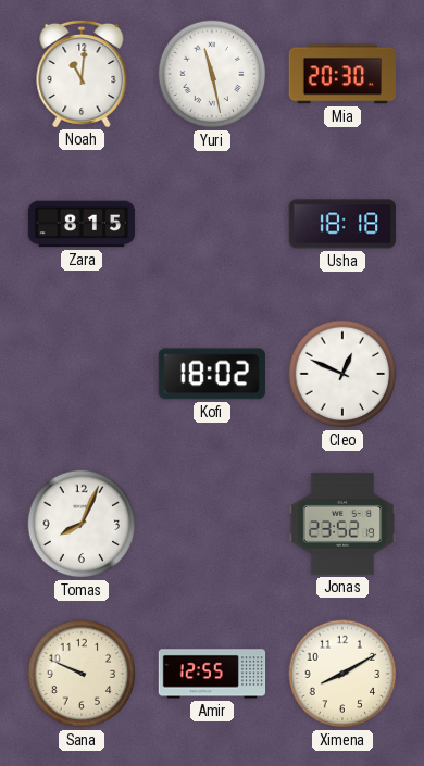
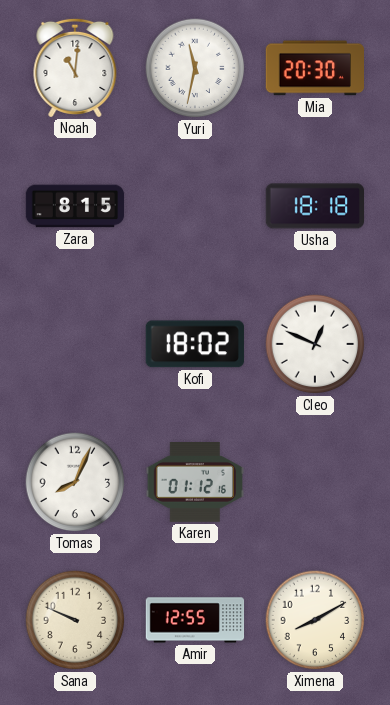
Yuri: 11:28 -> 11:32 (195, 68)
Karen: none -> 01:12 (194, 483)
Jonas: 23:52 -> none (342, 524)
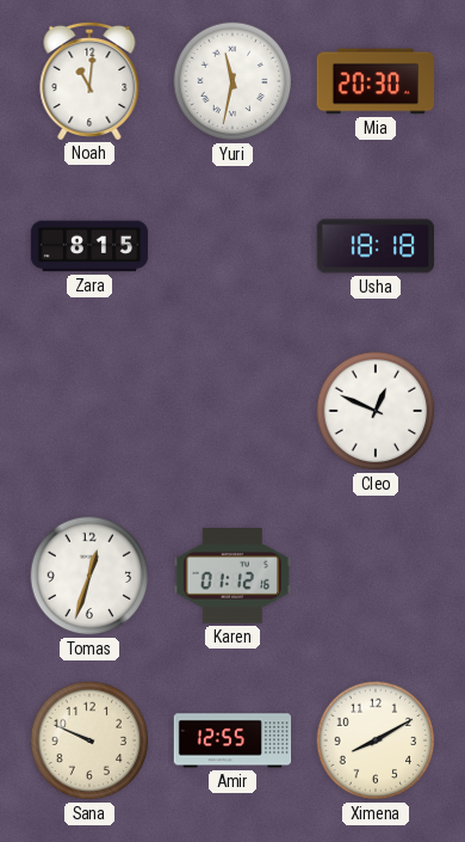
Kofi: 18:02 -> none (195, 344)
Tomas: 8:04 -> 12:33 (89, 576)
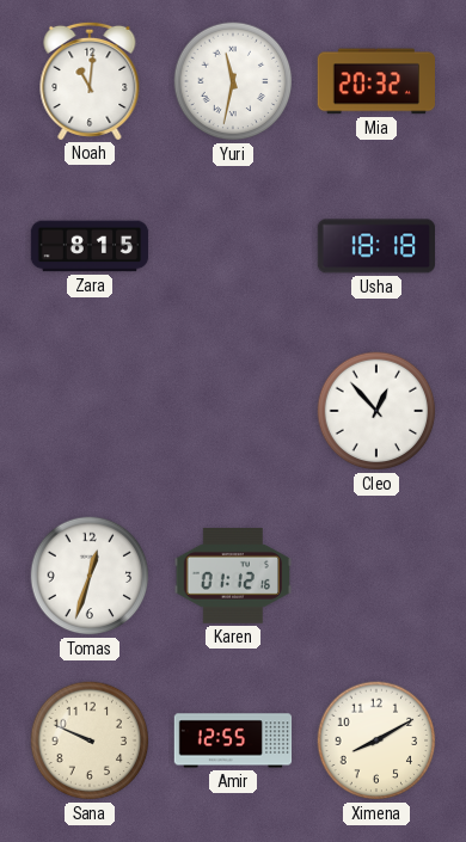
Mia: 20:30 -> 20:32 (375, 81)
Cleo: 12:49 -> 12:53 (376, 411)
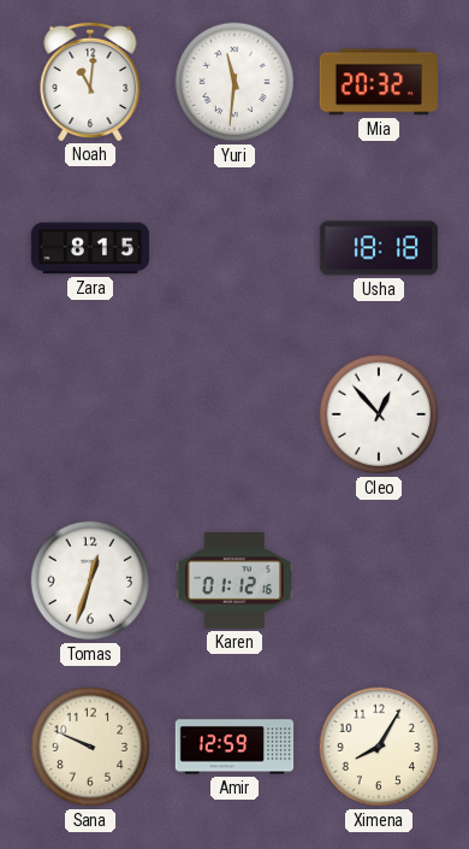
Yuri: 11:32 -> 11:31 (234, 82)
Amir: 12:55 -> 12:59 (234, 747)
Ximena: 8:10 -> 8:05 (379, 747)
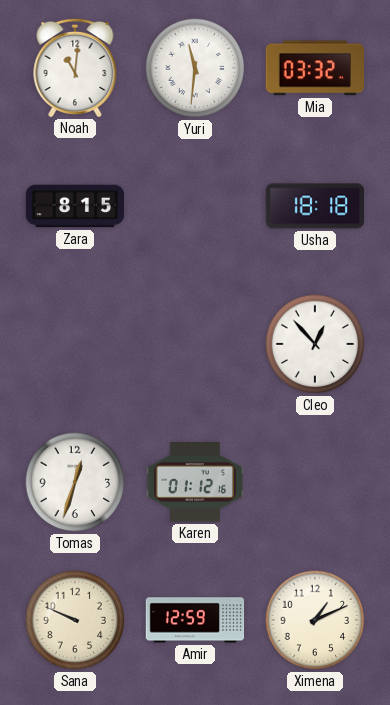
Mia: 20:32 -> 03:32 (314, 68)
Ximena: 8:05 -> 1:11 (315, 620)
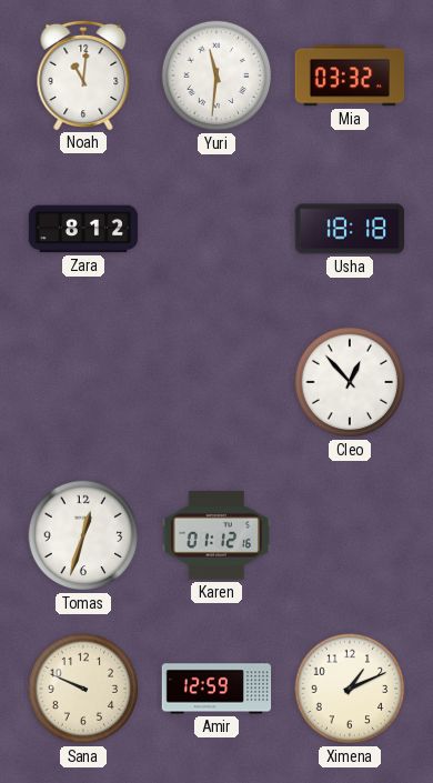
Zara: 8:15 -> 8:12 (83, 229)
